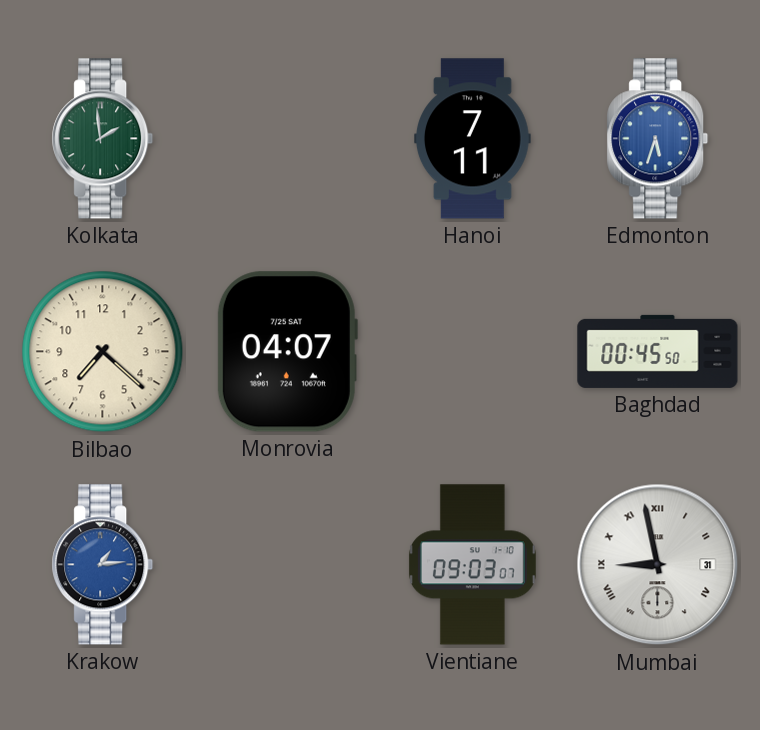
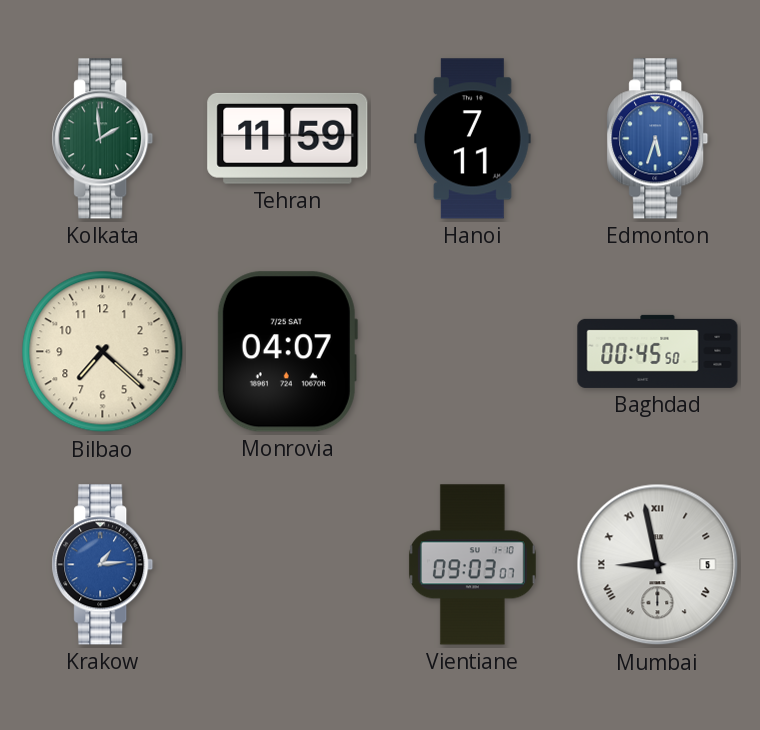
Tehran: none -> 11:59 (288, 138)
Mumbai date: 31 -> 5 (658, 565)
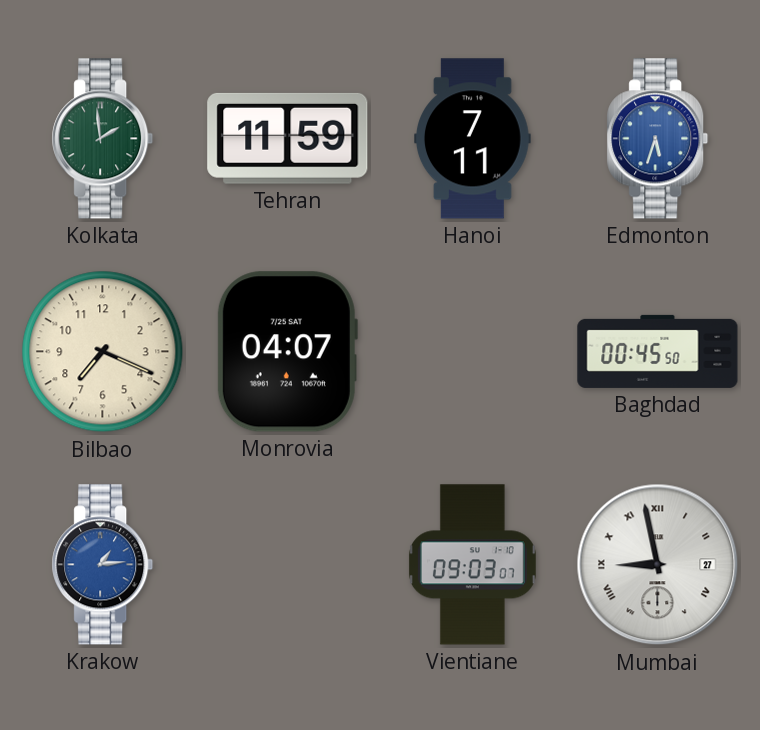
Bilbao: 7:22 -> 7:19 (103, 352)
Mumbai date: 5 -> 27 (658, 565)
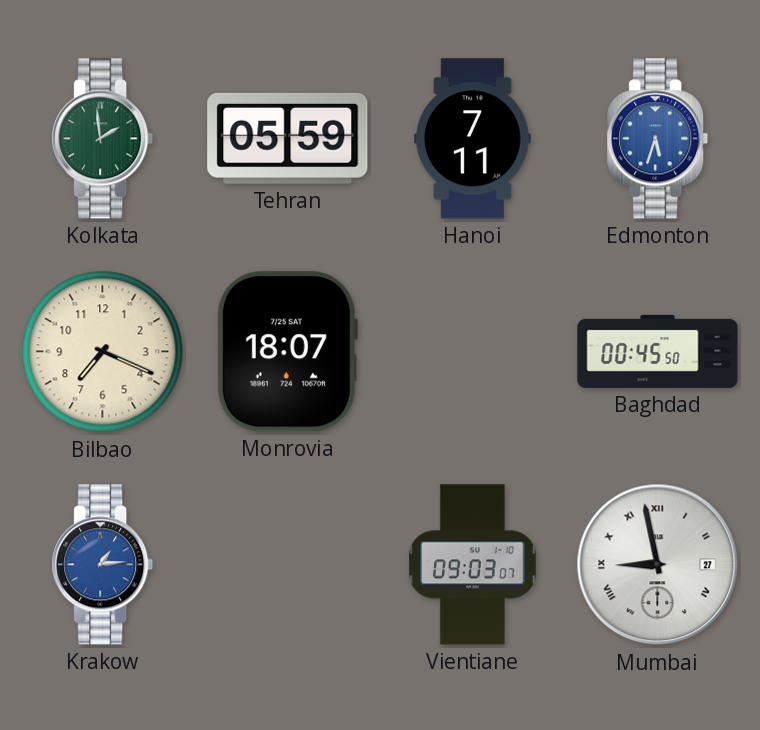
Tehran: 11:59 -> 05:59 (288, 138)
Monrovia: 04:07 -> 18:07 (287, 352)
